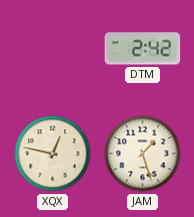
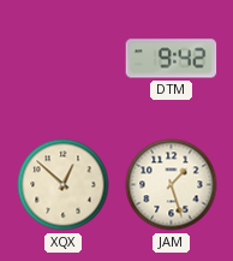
DTM: 2:42 -> 9:42 (172, 59)
XQX: 12:47 -> 12:52 (64, 185)
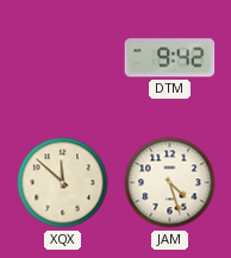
XQX: 12:52 -> 11:52 (63, 183)
JAM: 1:27 -> 4:27 (170, 183)
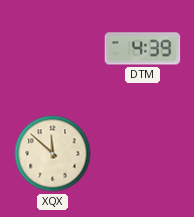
DTM: 9:42 -> 4:39 (143, 49)
JAM: 4:27 -> none (170, 183)
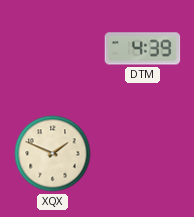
XQX: 11:52 -> 1:49 (53, 154)
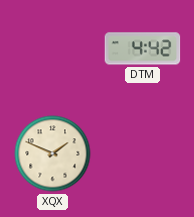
DTM: 4:39 -> 4:42 (143, 49)
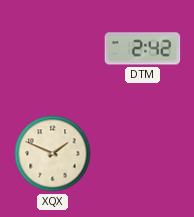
DTM: 4:42 -> 2:42 (143, 49)
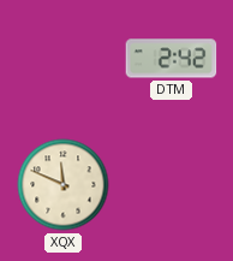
XQX: 1:49 -> 11:49 (64, 185)
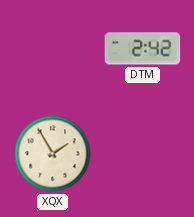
XQX: 11:49 -> 1:55 (53, 154)
